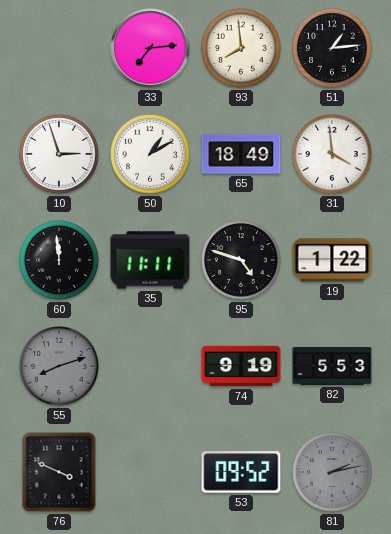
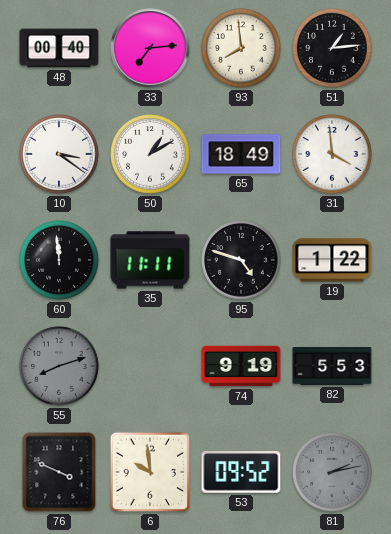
48: none -> 00:40 (59, 48)
10: 2:57 -> 3:21 (59, 154)
6: none -> 9:59 (150, 472)
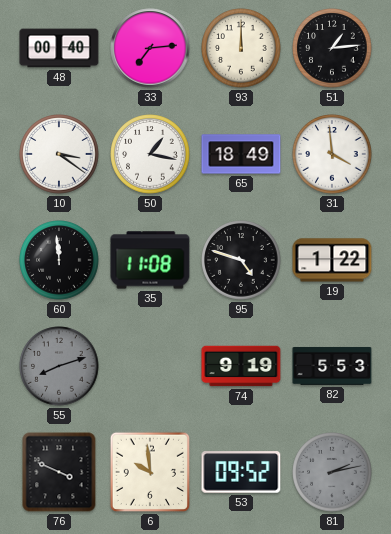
93: 7:59 -> 12:00 (241, 48)
50: 1:10 -> 1:17 (150, 154)
35: 11:11 -> 11:08 (150, 260)
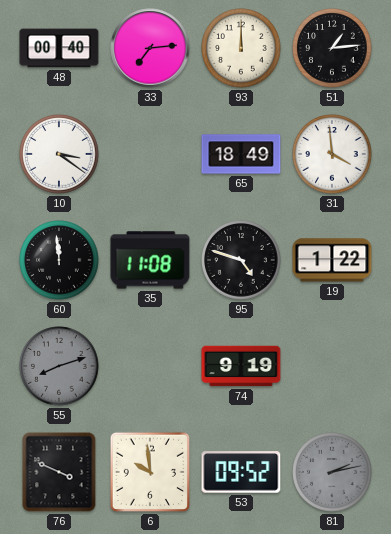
50: 1:17 -> none (150, 154)
82: 5:53 -> none (332, 366)
